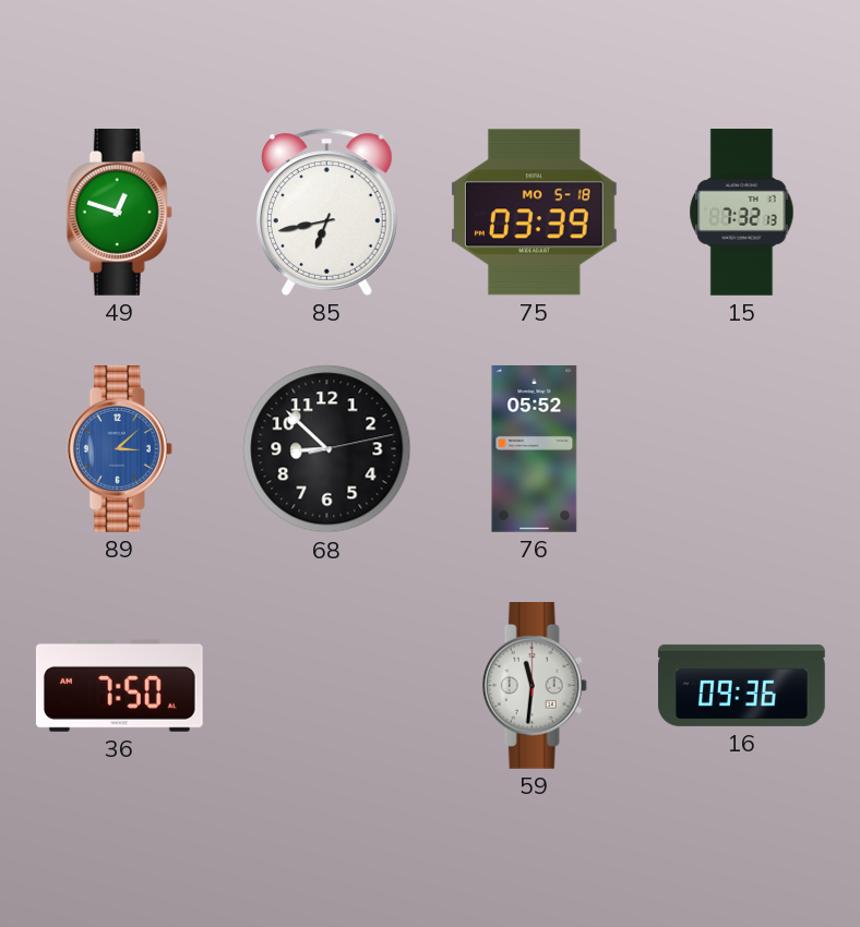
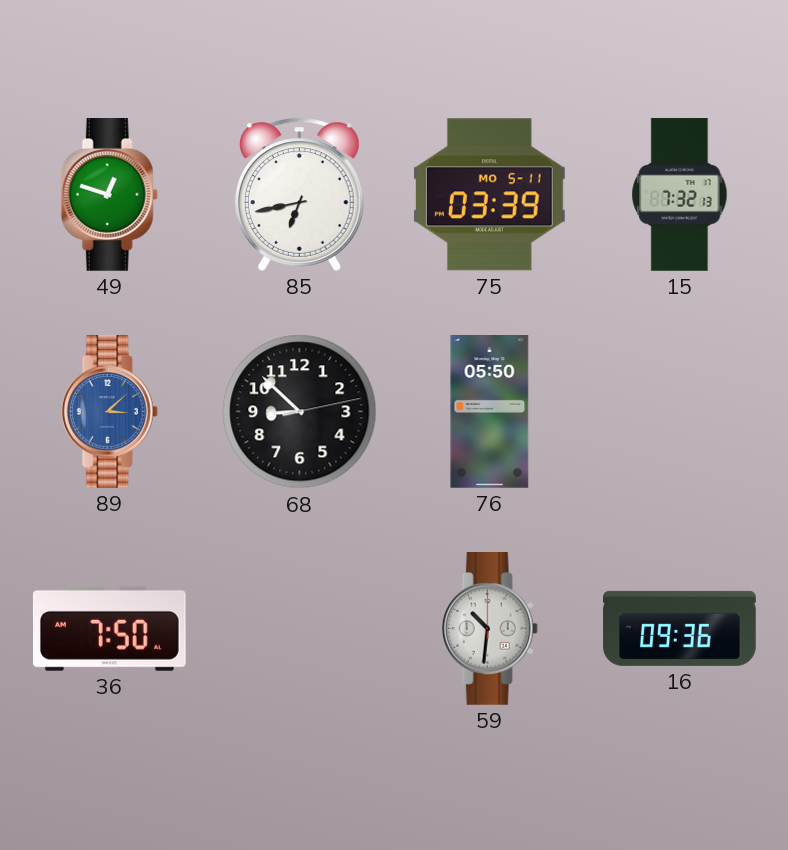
75 date: MO 5-18 -> MO 5-11 (489, 195)
76: 05:52 -> 05:50 (490, 412)
59: 11:31 -> 10:31 (489, 629)
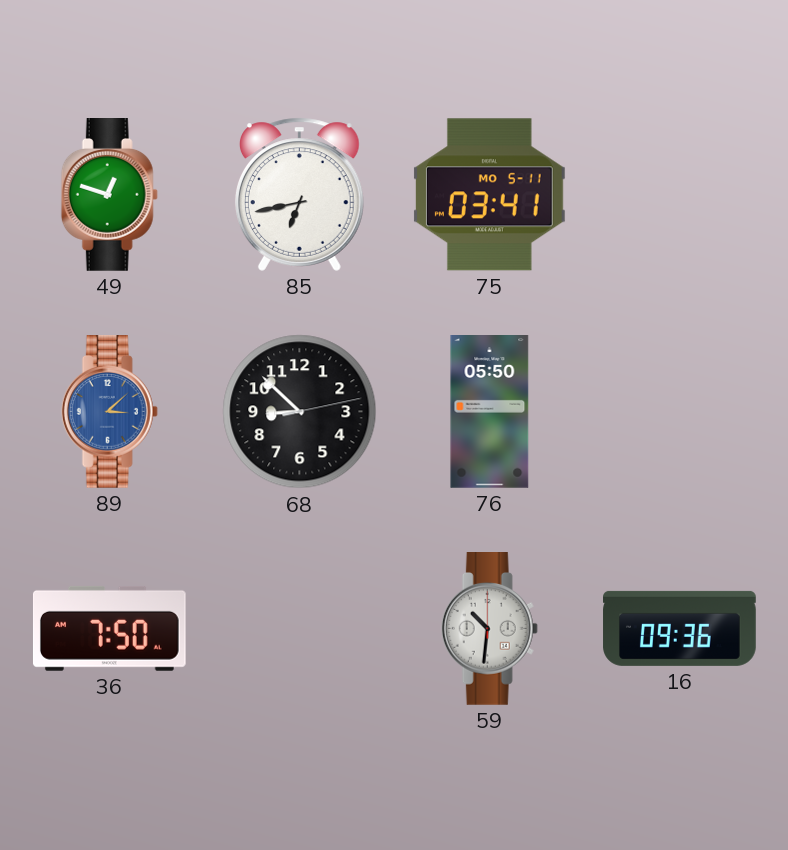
75: 03:39 -> 03:41 (489, 195)
15: 7:32 -> none (680, 195)
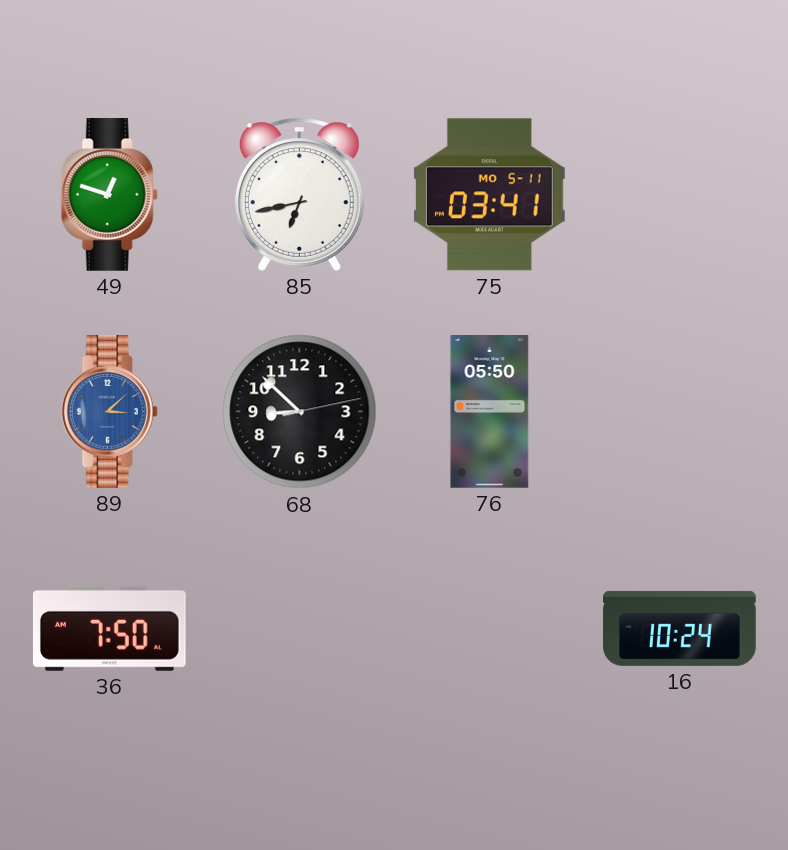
59: 10:31 -> none (489, 629)
16: 09:36 -> 10:24 (680, 628)
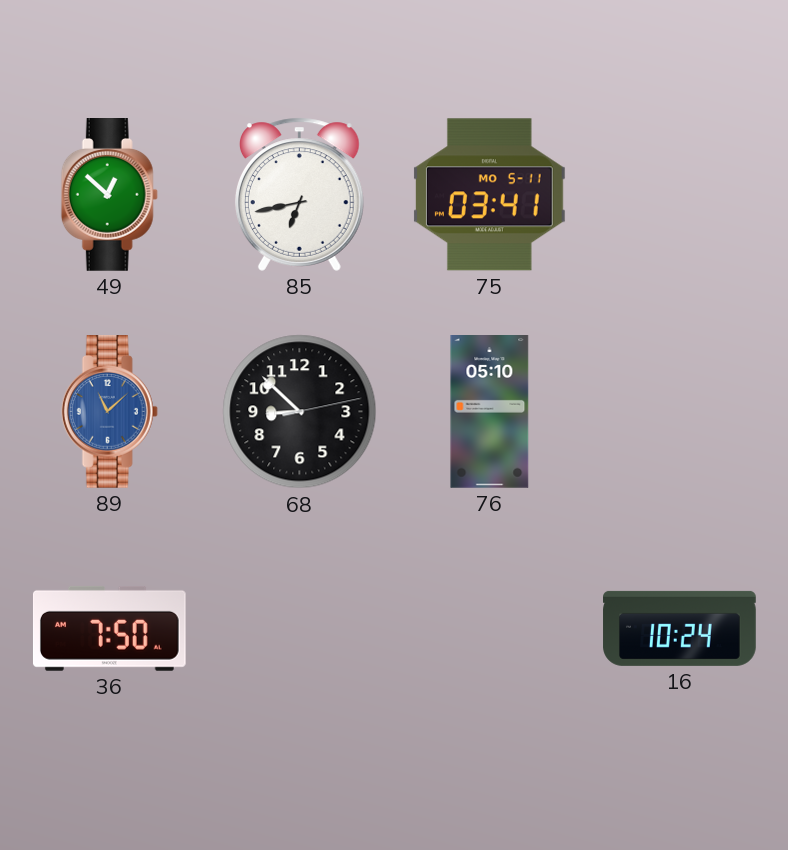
49: 12:48 -> 12:52 (109, 195)
89: 3:08 -> 11:08 (109, 412)
76: 05:50 -> 05:10 (490, 412)
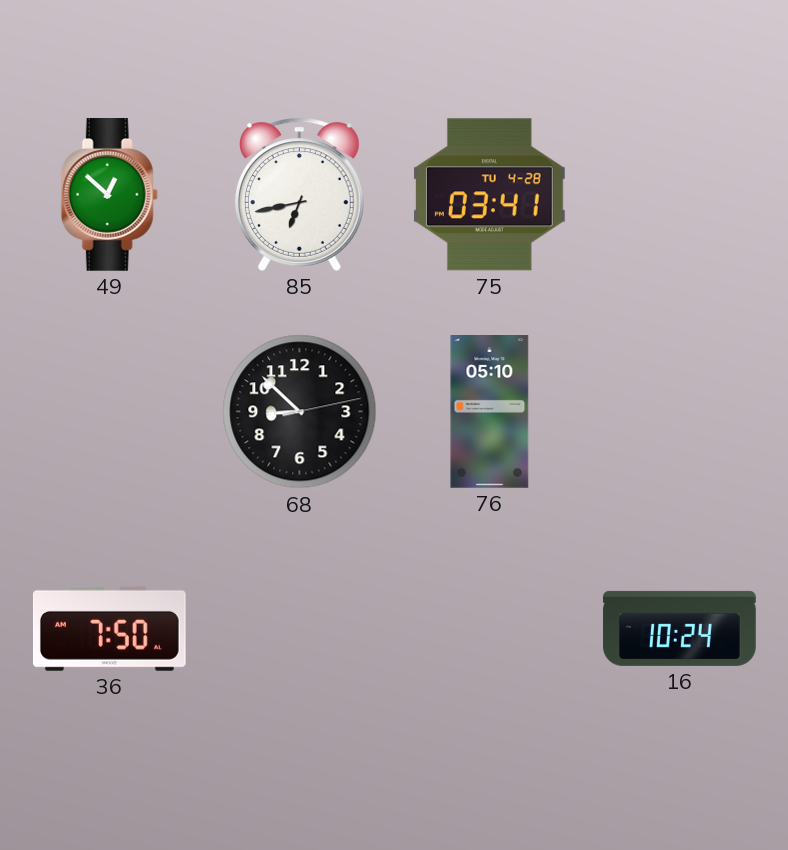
75 date: MO 5-11 -> TU 4-28 (489, 195)
89: 11:08 -> none (109, 412)
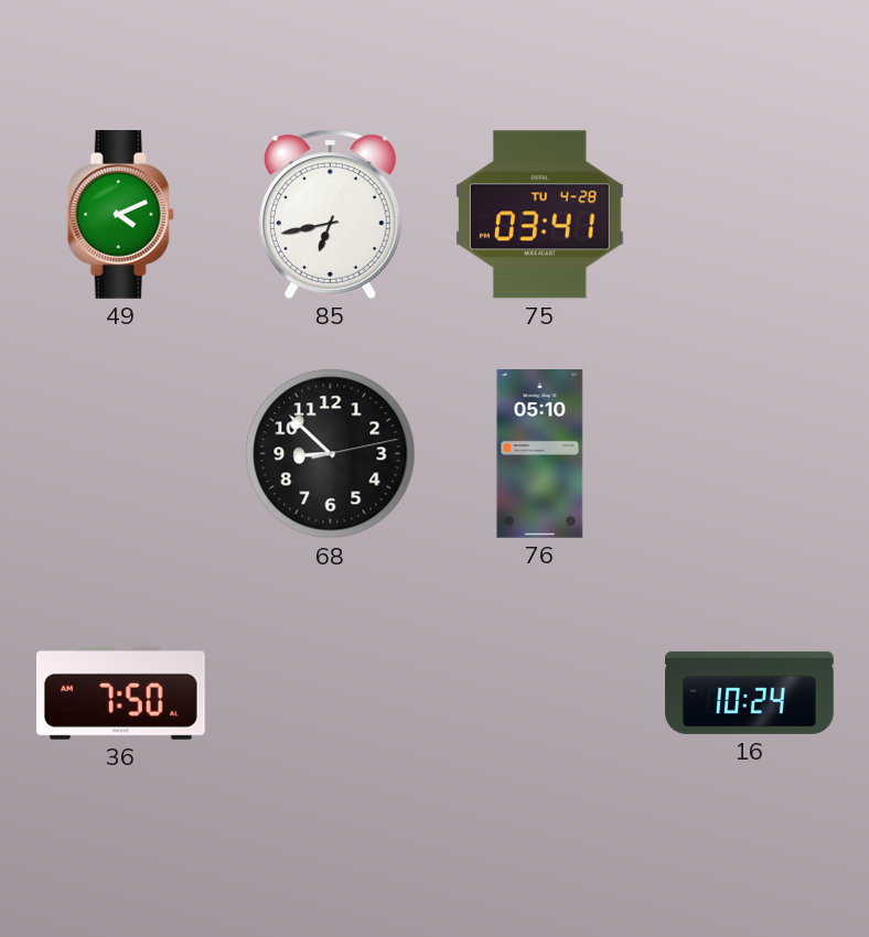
49: 12:52 -> 4:11 (120, 215)
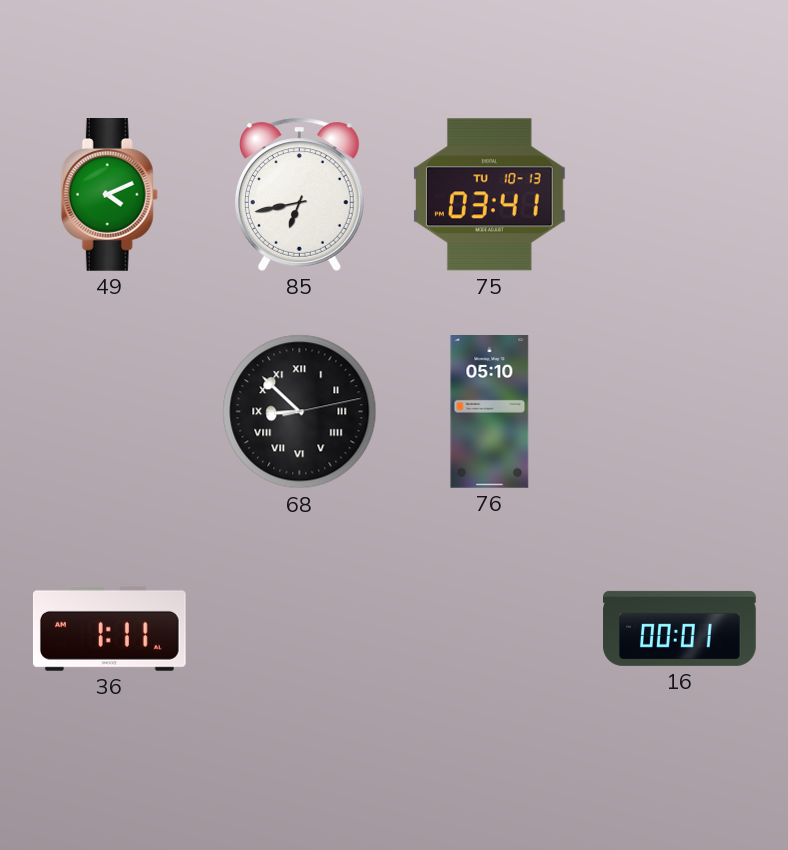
75 date: TU 4-28 -> TU 10-13 (489, 195)
68 numerals: Arabic -> Roman (300, 412)
36: 7:50 -> 1:11 (109, 628)
16: 10:24 -> 00:01 (680, 628)
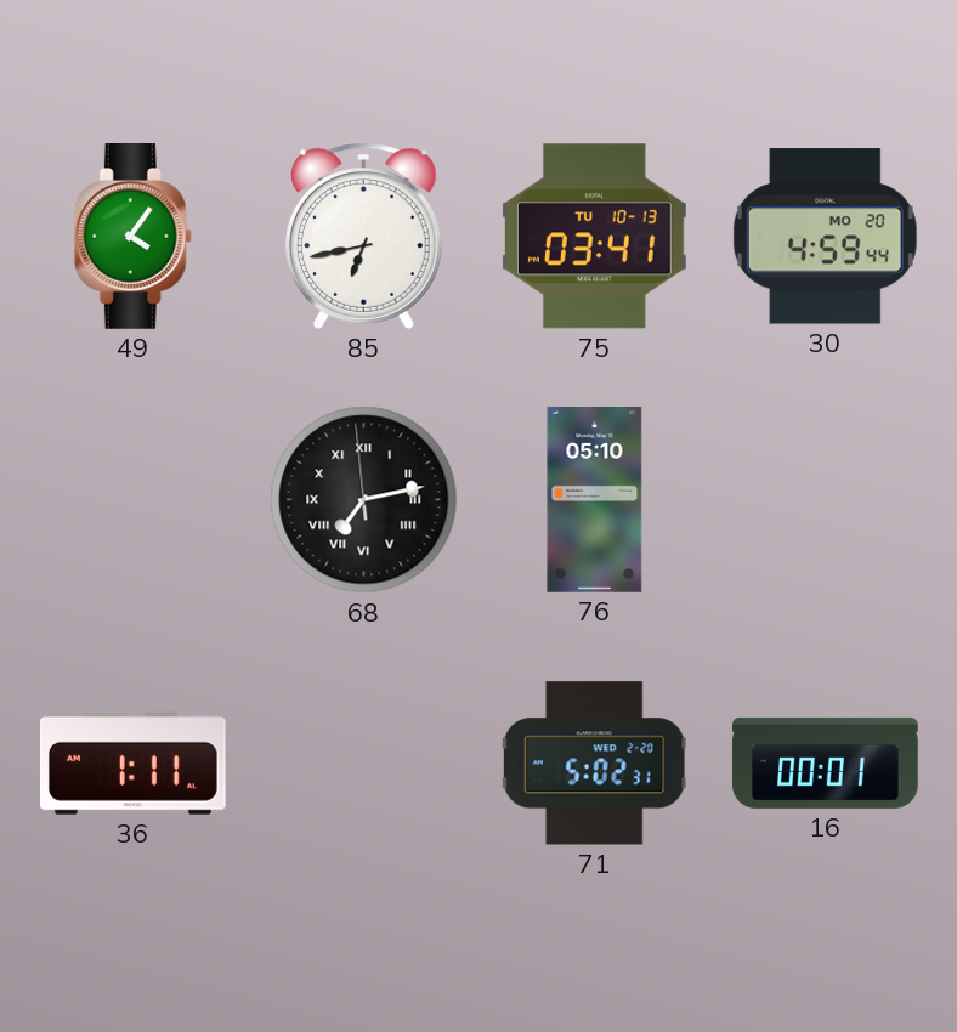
49: 4:11 -> 4:06 (132, 237)
30: none -> 4:59 (825, 237)
68: 8:52 -> 7:12 (364, 500)
71: none -> 5:02 (595, 764)
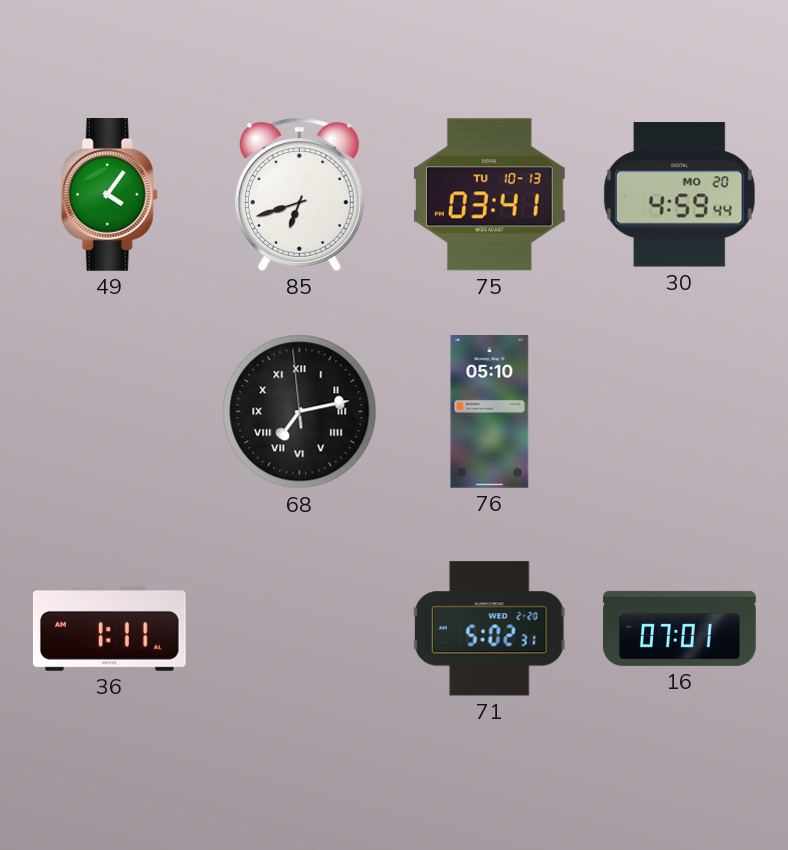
85: 6:43 -> 6:42 (299, 194)
16: 00:01 -> 07:01 (680, 628)
